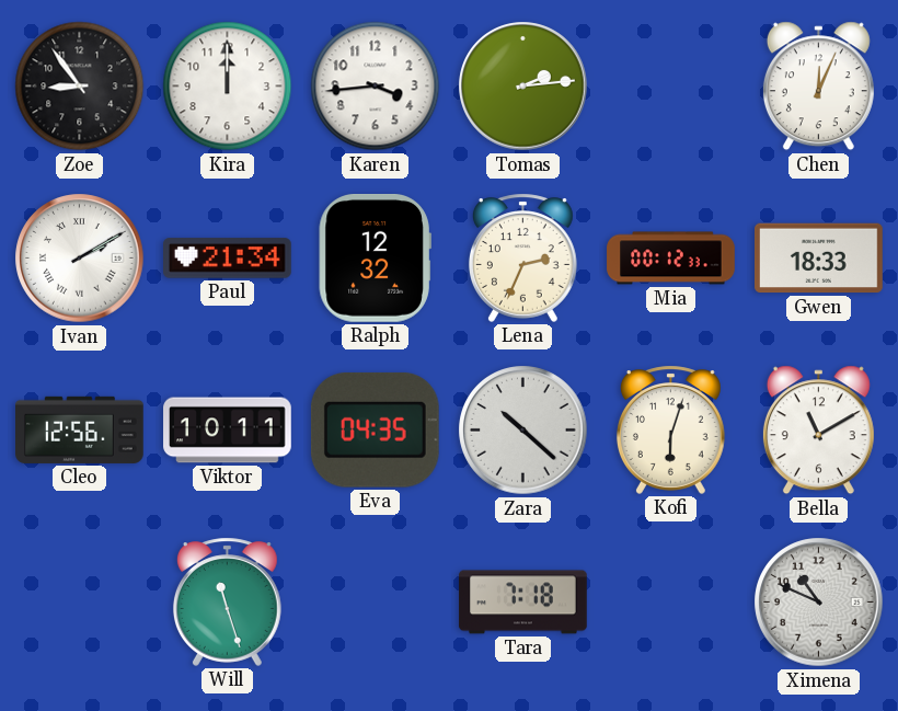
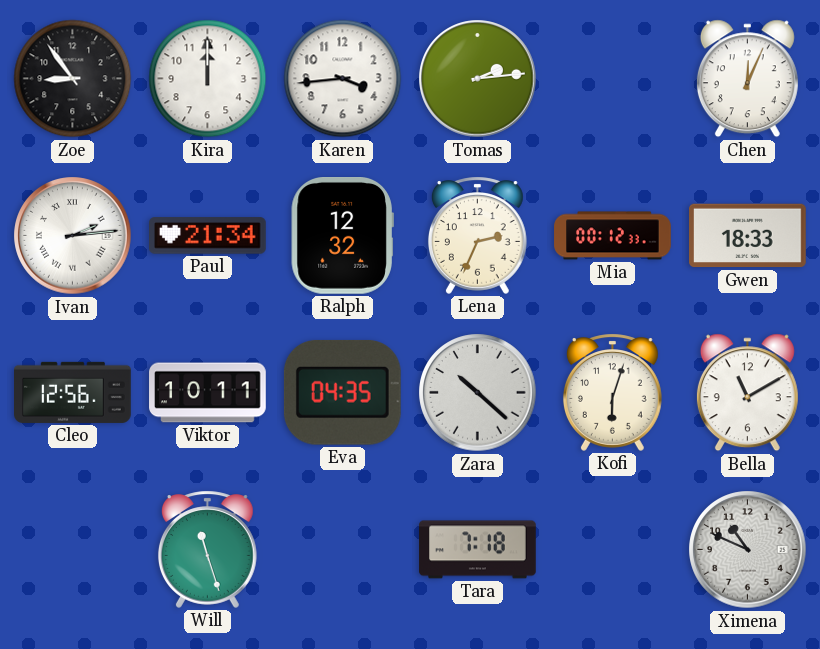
Ivan: 2:10 -> 2:14 (73, 236)
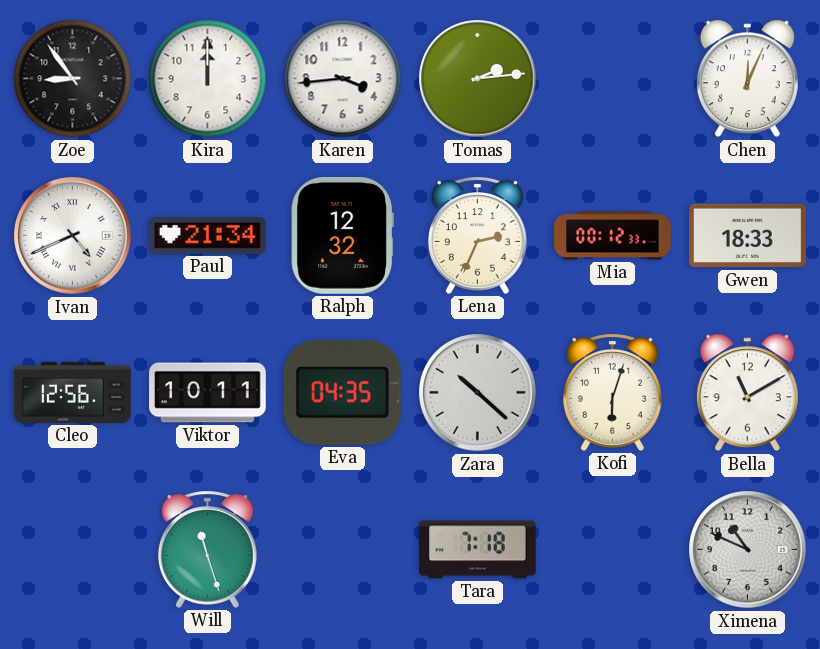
Ivan: 2:14 -> 4:41 (73, 236)
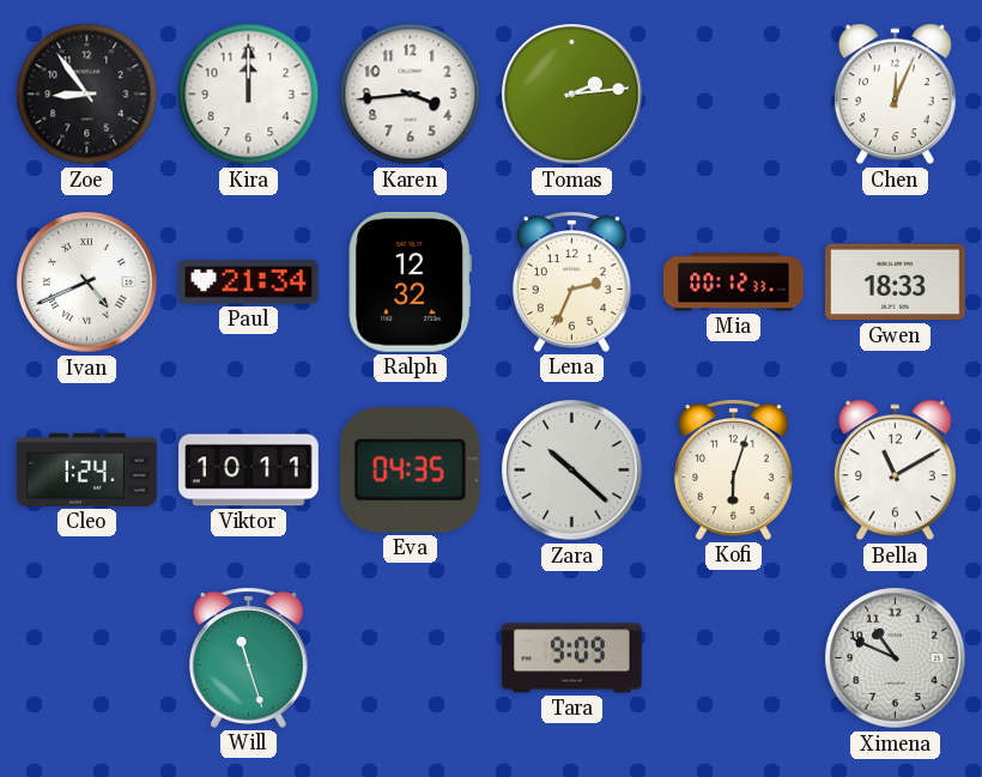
Cleo: 12:56 -> 1:24 (87, 469)
Tara: 7:18 -> 9:09 (572, 658)
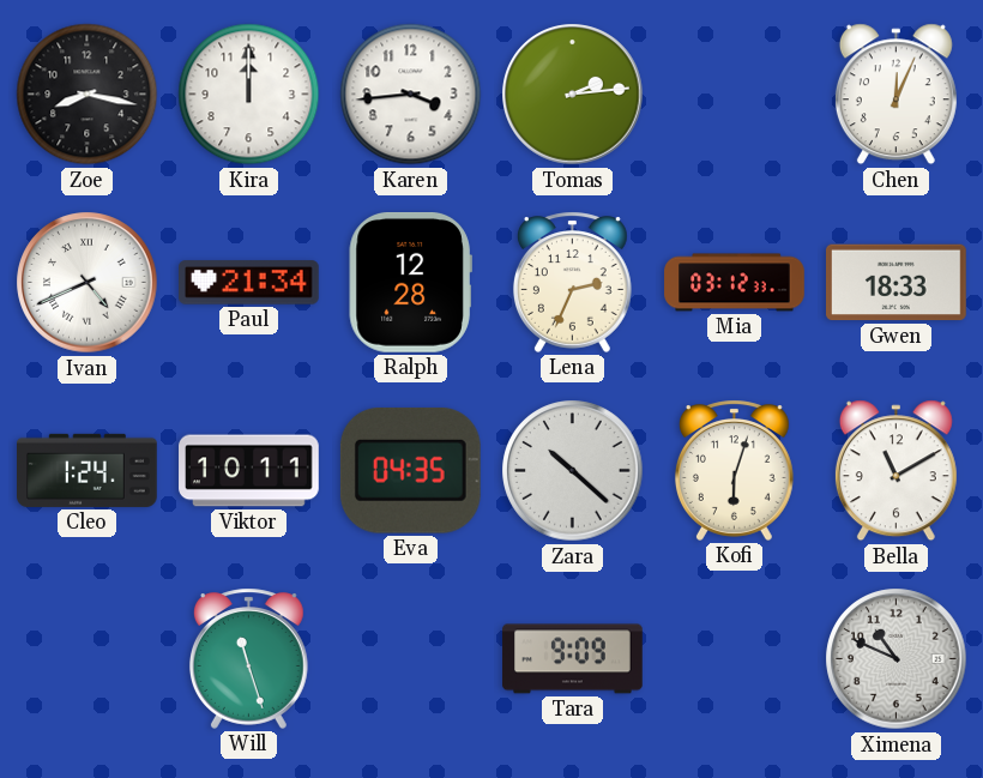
Zoe: 8:54 -> 8:17 (88, 95)
Ralph: 12:32 -> 12:28 (410, 283)
Mia: 00:12 -> 03:12 (735, 283)
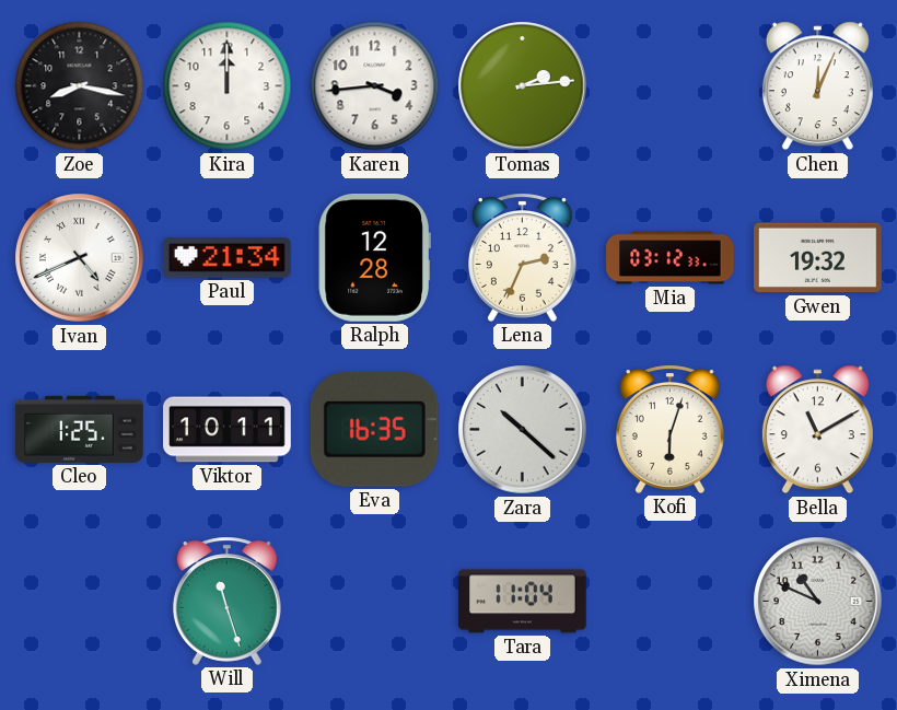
Gwen: 18:33 -> 19:32 (818, 258)
Cleo: 1:24 -> 1:25 (80, 429)
Eva: 04:35 -> 16:35 (374, 429)
Tara: 9:09 -> 11:04 (523, 602)
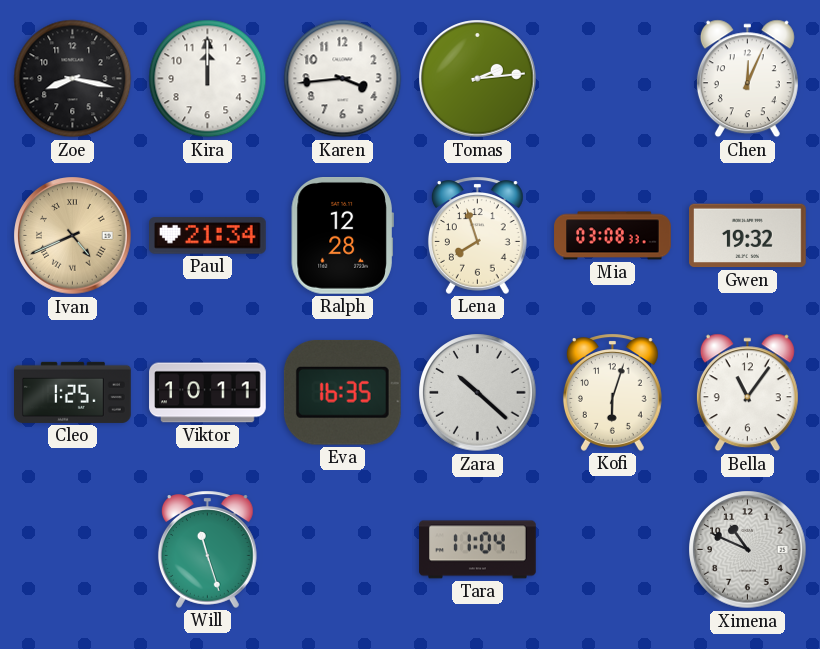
Ivan dial: white -> champagne (73, 236)
Lena: 2:34 -> 7:57 (477, 235)
Mia: 03:12 -> 03:08 (613, 236)
Bella: 11:10 -> 11:06 (747, 393)
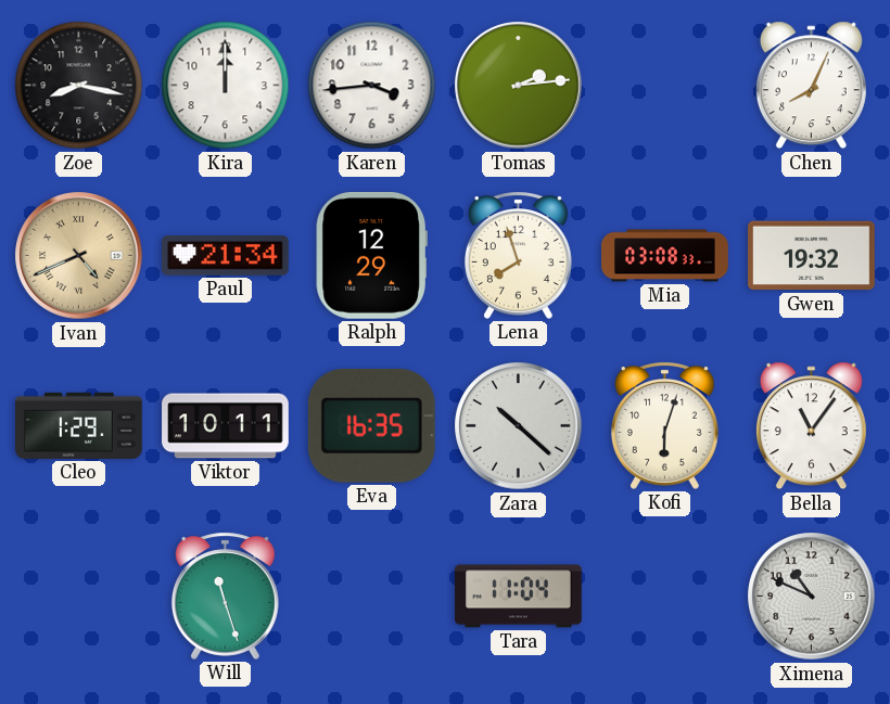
Chen: 12:04 -> 8:04 (811, 86)
Ralph: 12:28 -> 12:29 (371, 256)
Cleo: 1:25 -> 1:29 (79, 425)
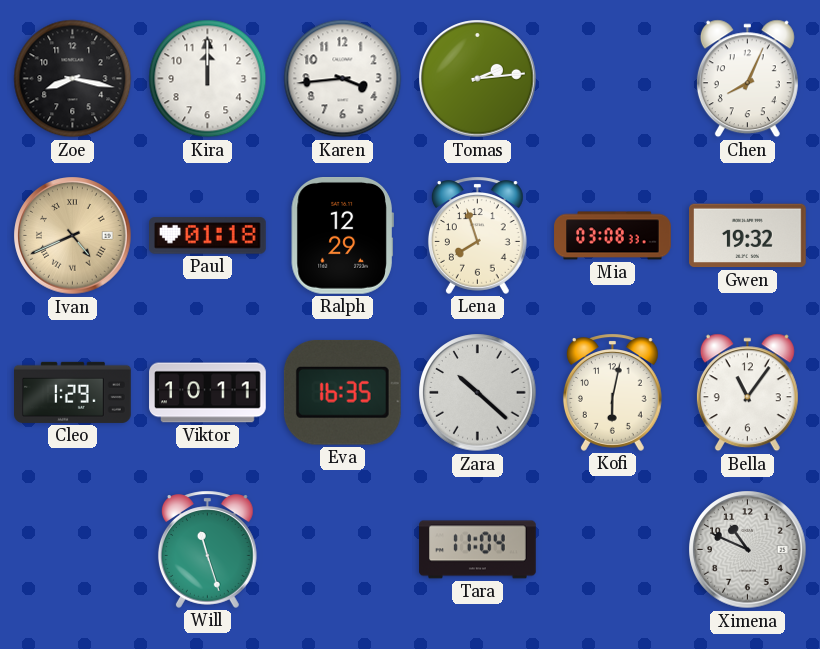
Paul: 21:34 -> 01:18 (208, 236)
Kofi: 6:03 -> 6:02 (612, 392)
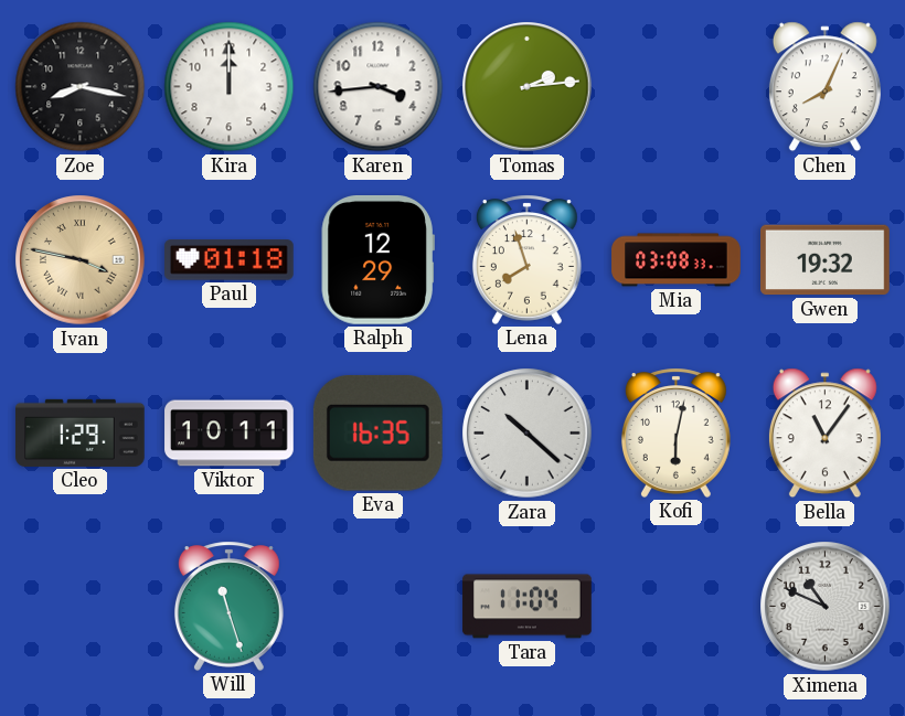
Ivan: 4:41 -> 3:47 (81, 260)
